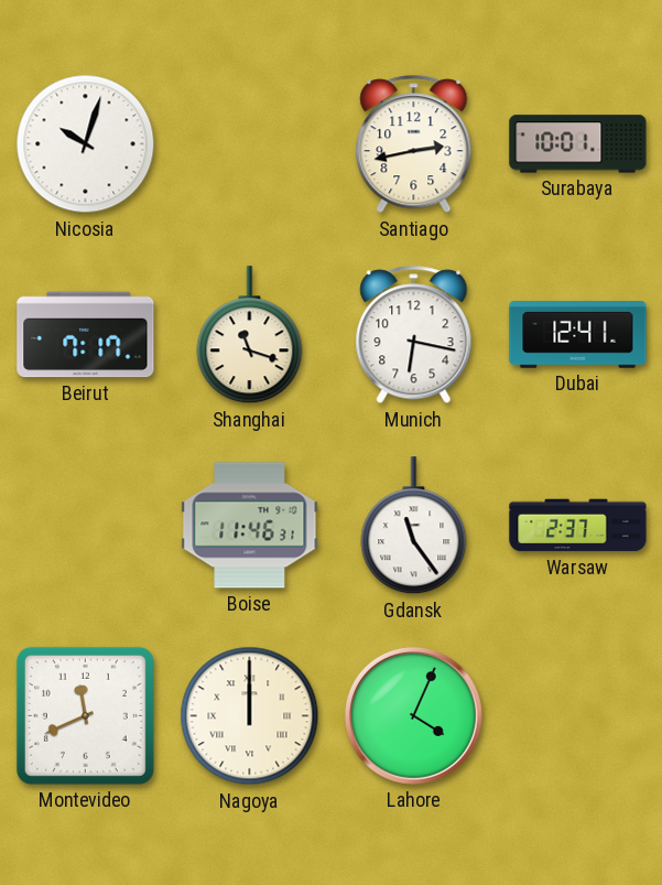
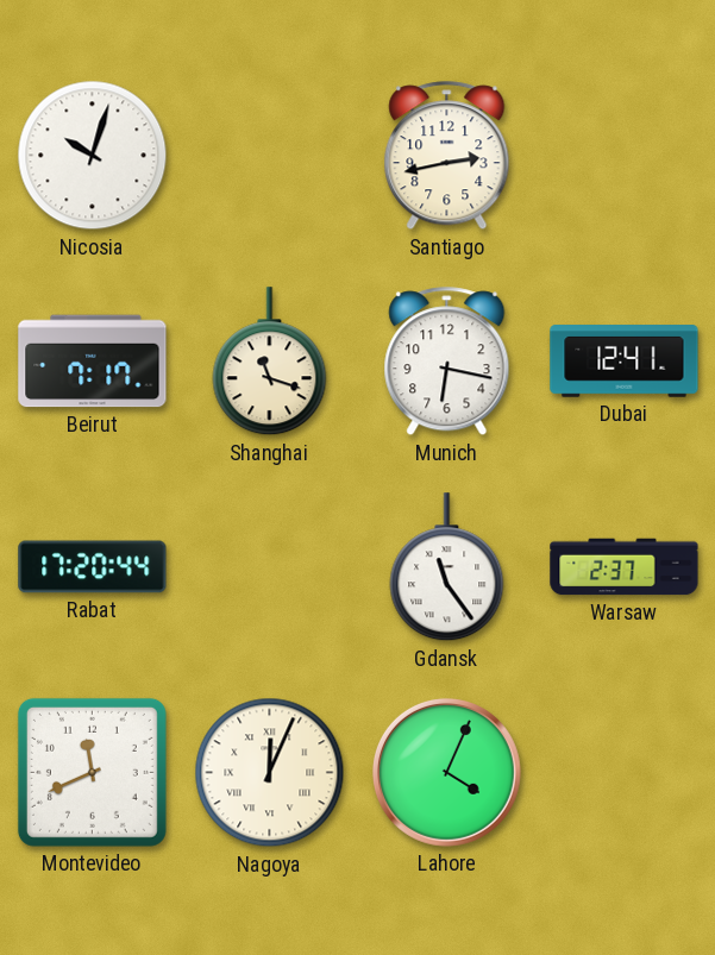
Surabaya: 10:01 -> none (578, 144)
Rabat: none -> 17:20 (93, 567)
Boise: 11:46 -> none (250, 526)
Nagoya: 12:00 -> 12:04 (270, 773)
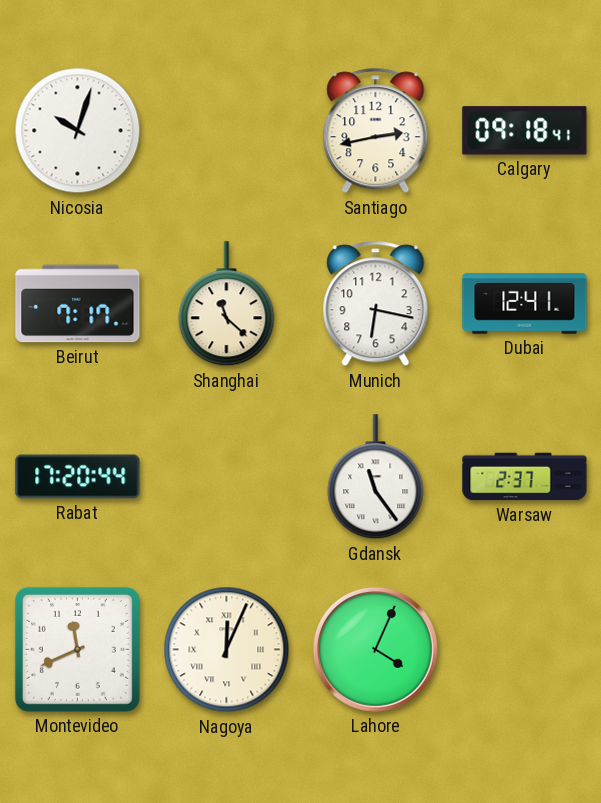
Calgary: none -> 09:18 (525, 131)
Shanghai: 11:18 -> 11:22 (227, 304)
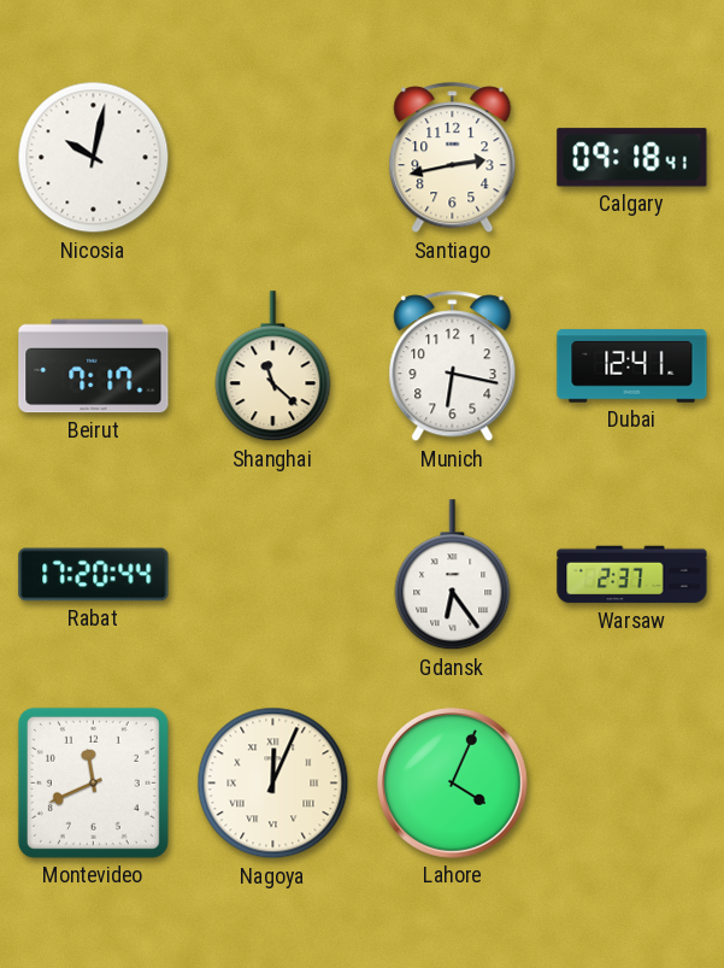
Nicosia: 10:03 -> 10:02 (94, 158)
Gdansk: 11:24 -> 6:24 (453, 575)
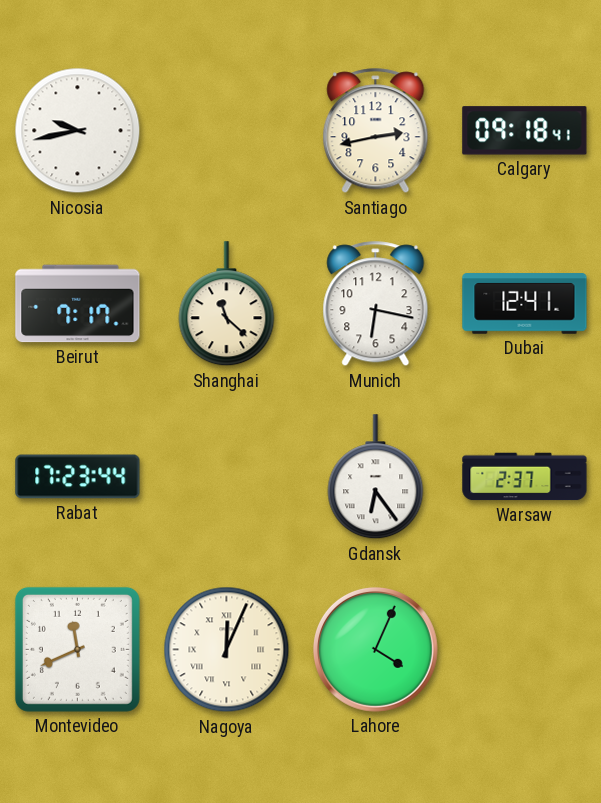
Nicosia: 10:02 -> 9:43 (78, 131)
Rabat: 17:20 -> 17:23 (78, 477)
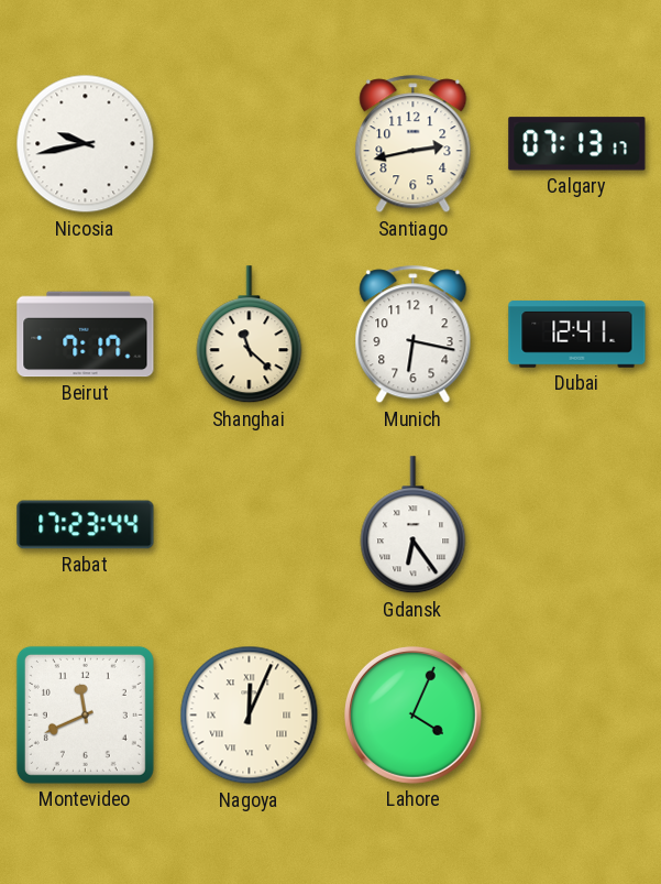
Calgary: 09:18 -> 07:13 (577, 144)
Warsaw: 2:37 -> none (525, 477)
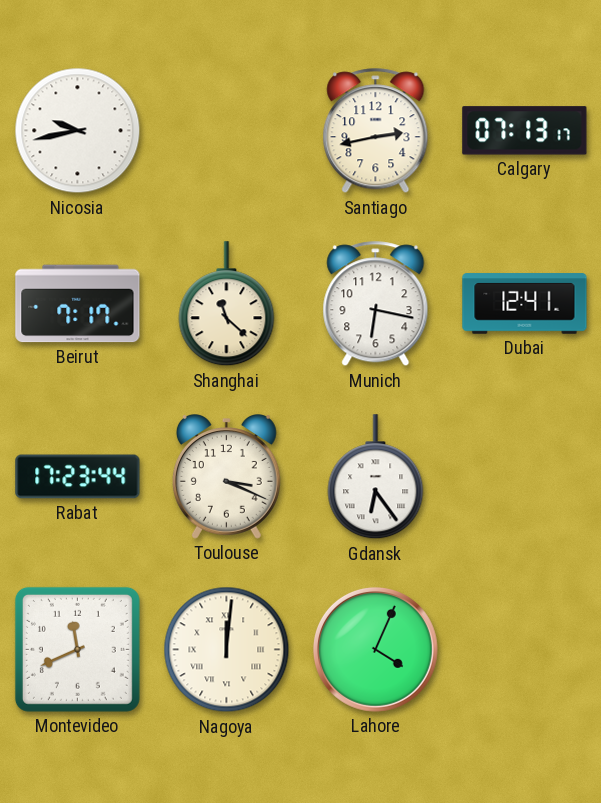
Toulouse: none -> 3:19 (226, 477)
Nagoya: 12:04 -> 12:01 (227, 650)
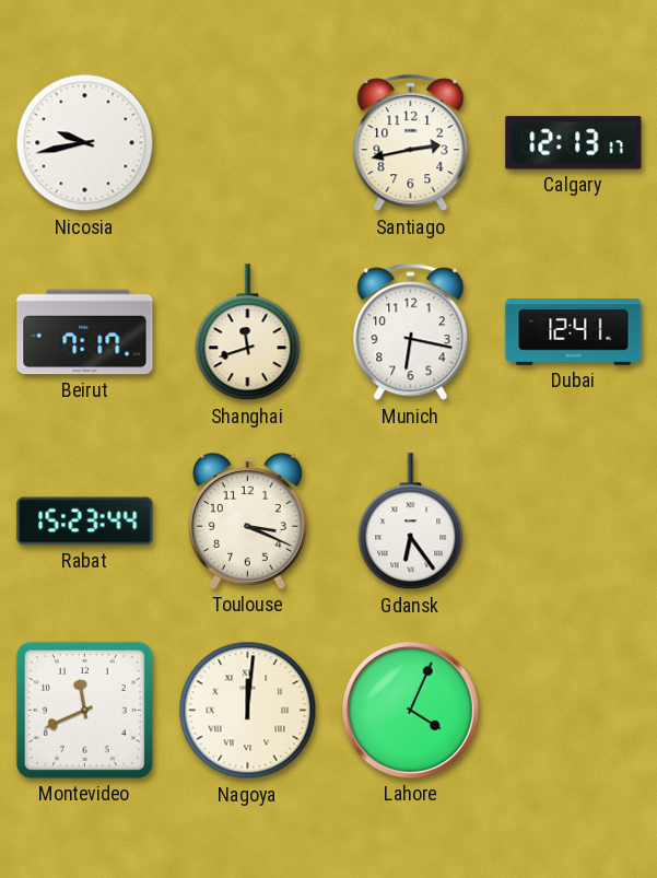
Calgary: 07:13 -> 12:13 (574, 143)
Shanghai: 11:22 -> 11:42 (248, 332)
Rabat: 17:23 -> 15:23 (85, 522)
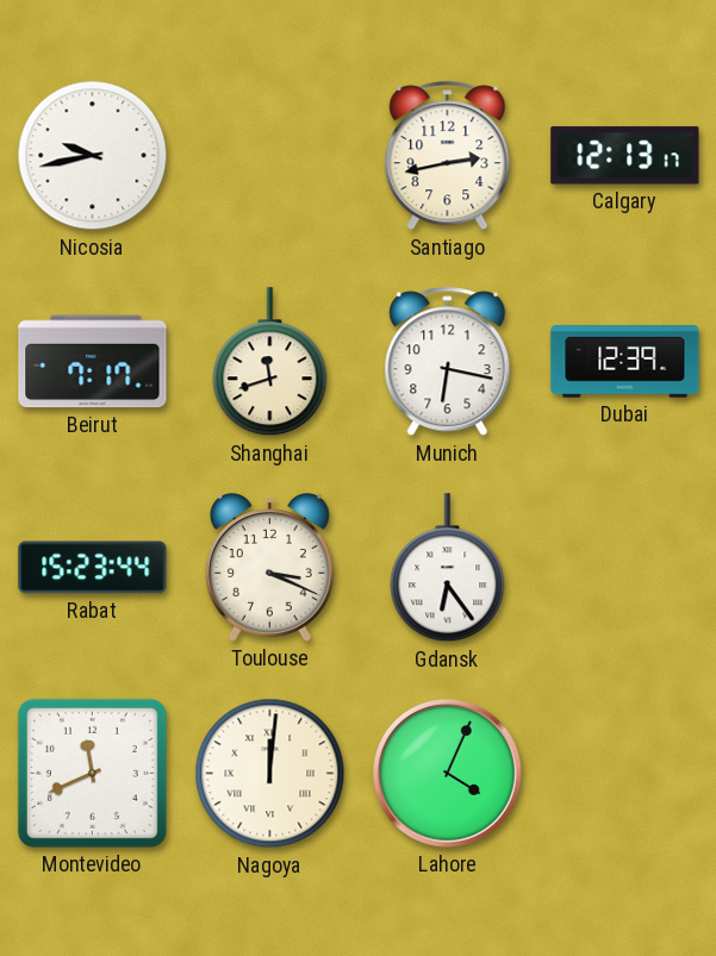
Dubai: 12:41 -> 12:39 (625, 362)
